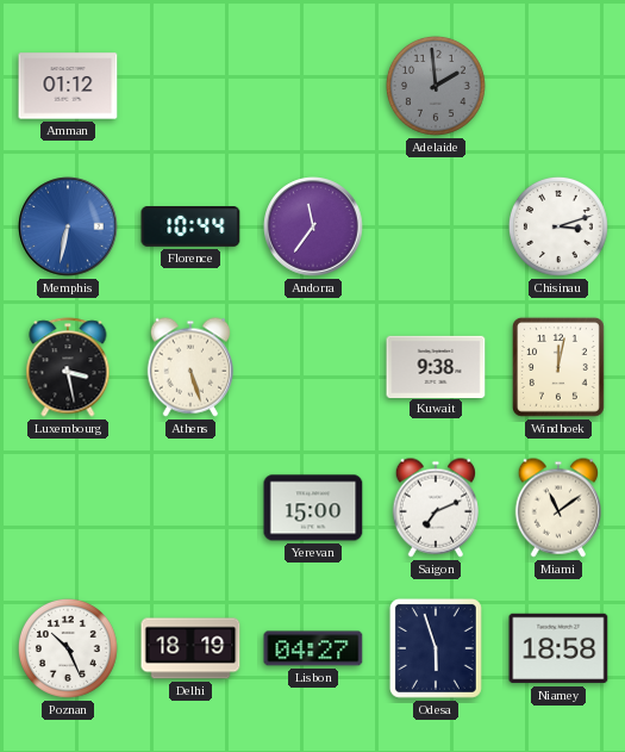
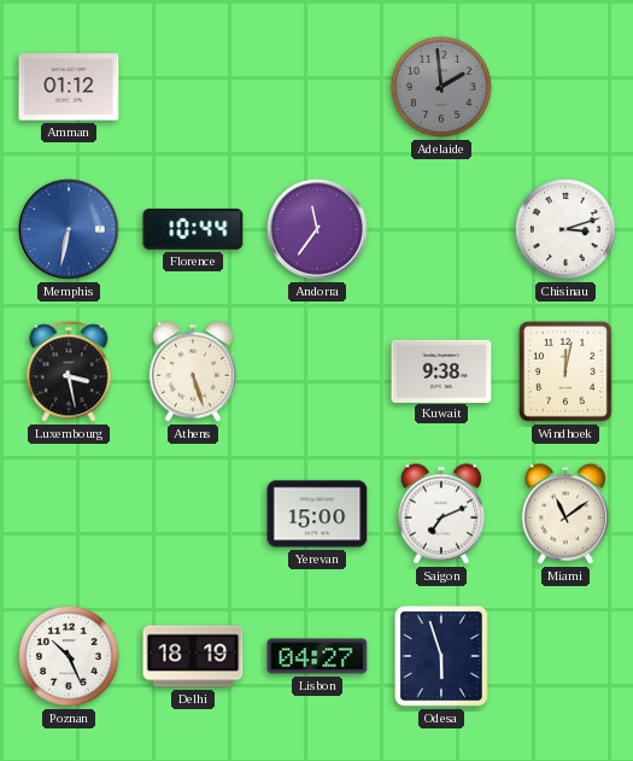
Niamey: 18:58 -> none (558, 648)
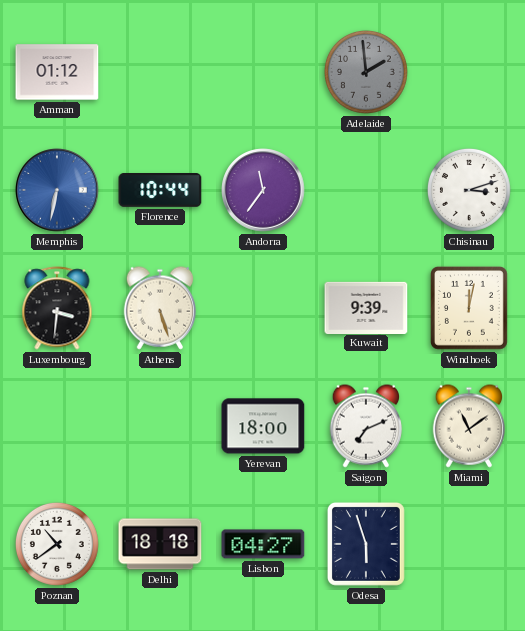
Luxembourg: 3:28 -> 3:31 (57, 308)
Kuwait: 9:38 -> 9:39 (366, 307)
Yerevan: 15:00 -> 18:00 (263, 426)
Poznan: 10:26 -> 10:39 (57, 544)
Delhi: 18:19 -> 18:18 (160, 544)
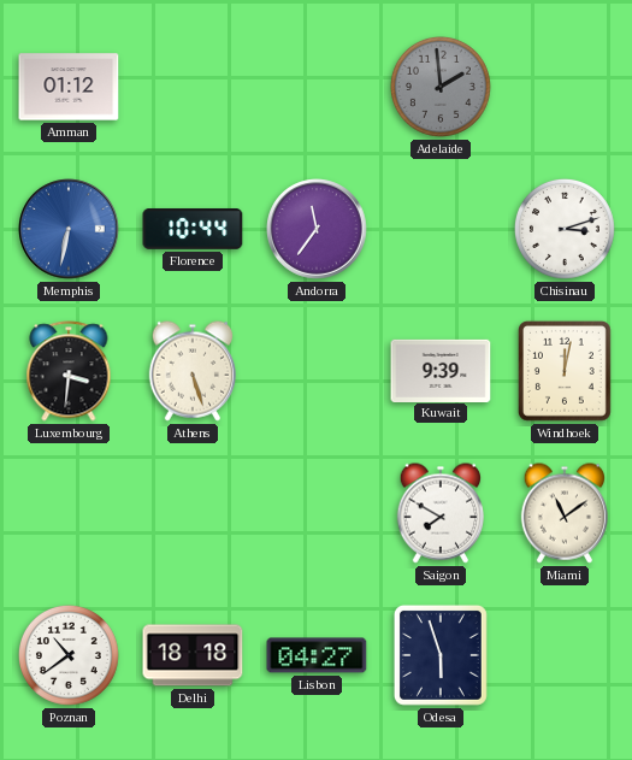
Yerevan: 18:00 -> none (263, 426)
Saigon: 7:11 -> 7:50 (439, 513)
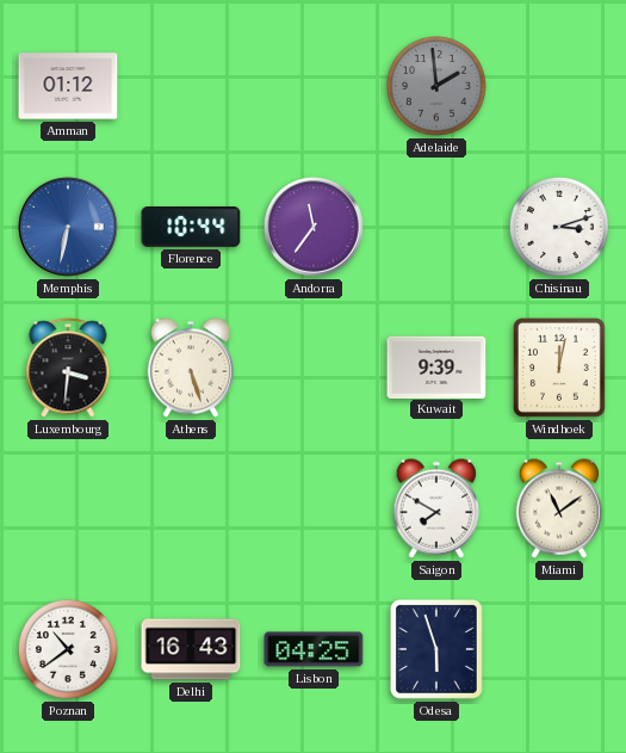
Delhi: 18:18 -> 16:43 (191, 649)
Lisbon: 04:27 -> 04:25 (314, 649)
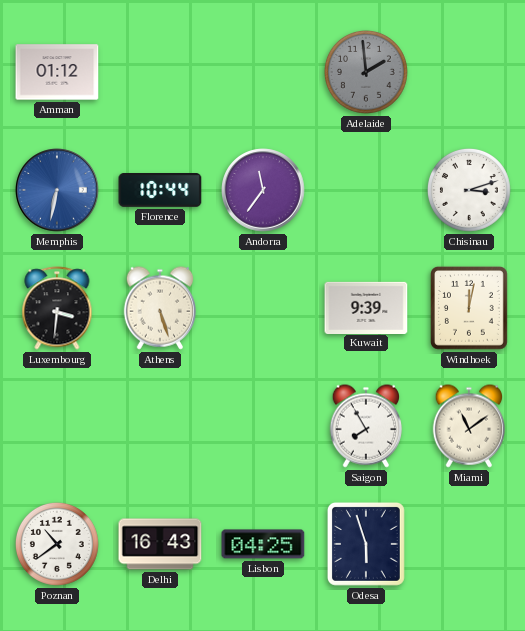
Saigon: 7:50 -> 7:55 (365, 426)
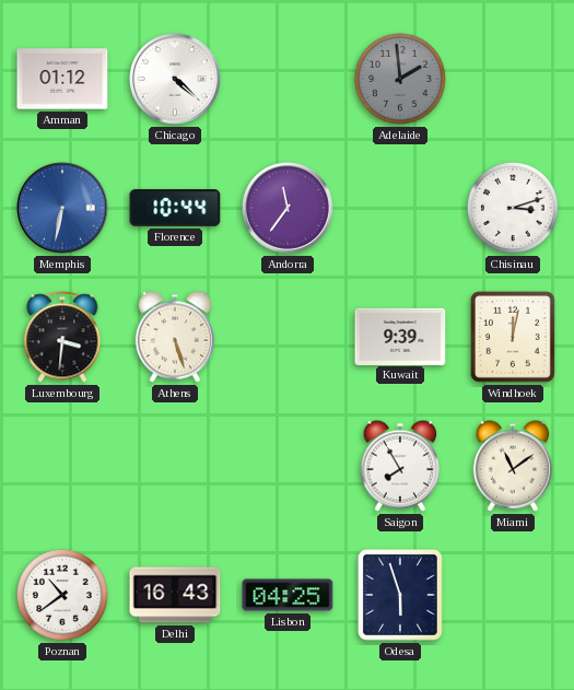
Chicago: none -> 4:22 (175, 79)
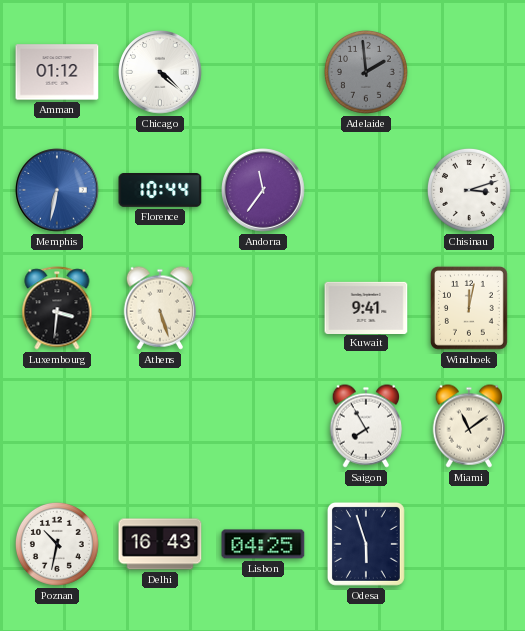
Kuwait: 9:39 -> 9:41 (366, 307)
Poznan: 10:39 -> 10:32 (57, 544)
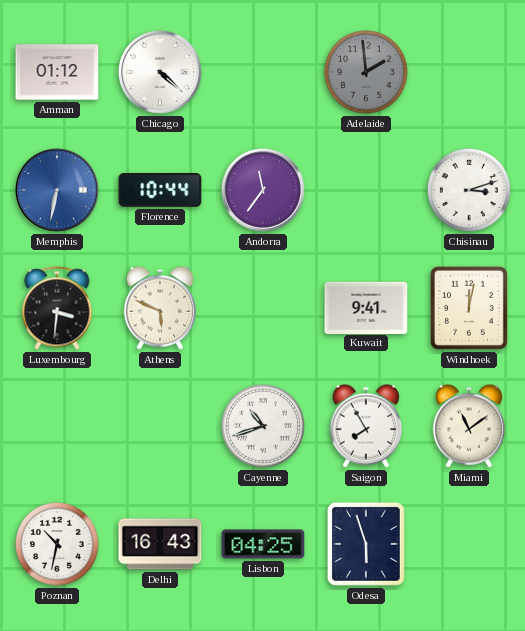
Athens: 5:27 -> 5:49 (159, 308)
Cayenne: none -> 10:42 (263, 426)
